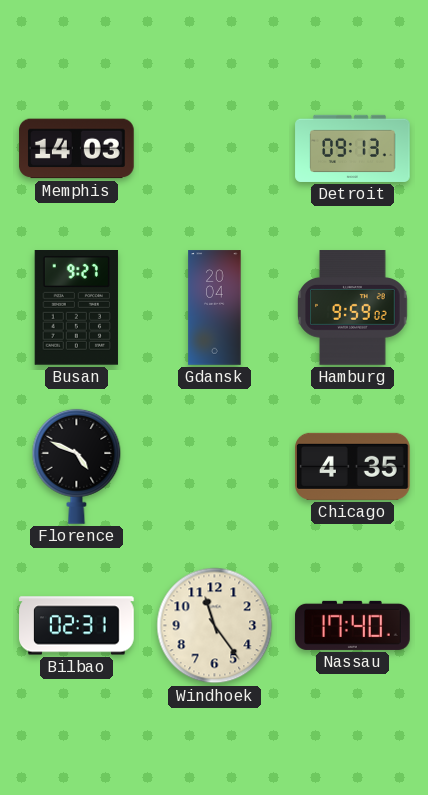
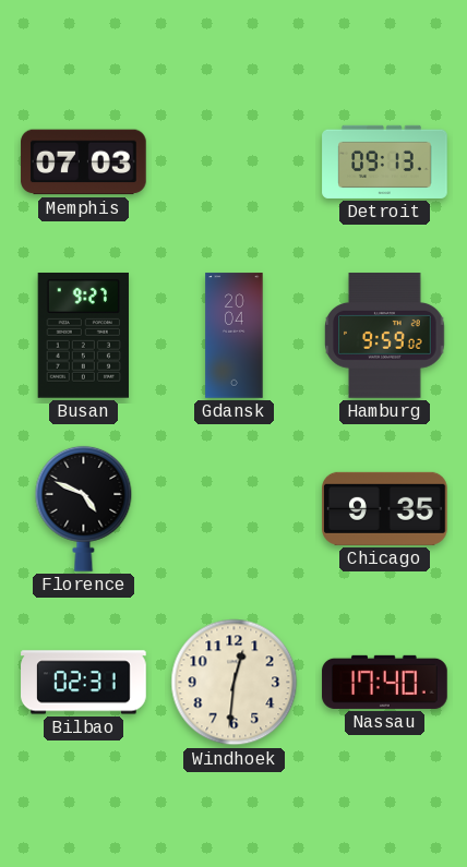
Memphis: 14:03 -> 07:03 (84, 162)
Chicago: 4:35 -> 9:35 (385, 508)
Windhoek: 11:24 -> 12:31 (235, 683)
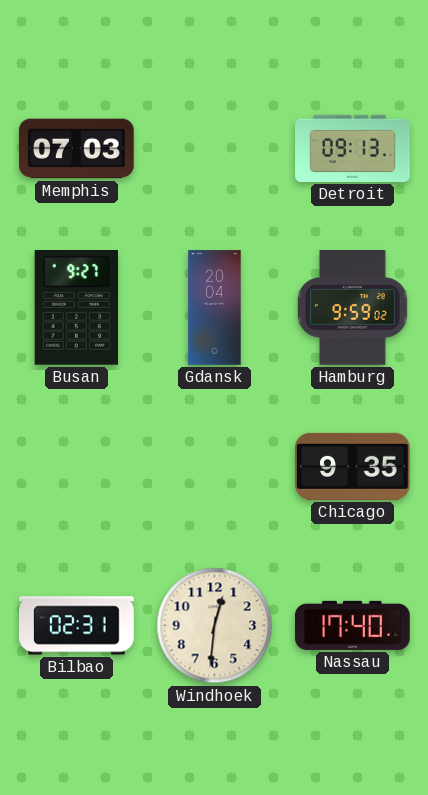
Florence: 4:49 -> none (84, 508)
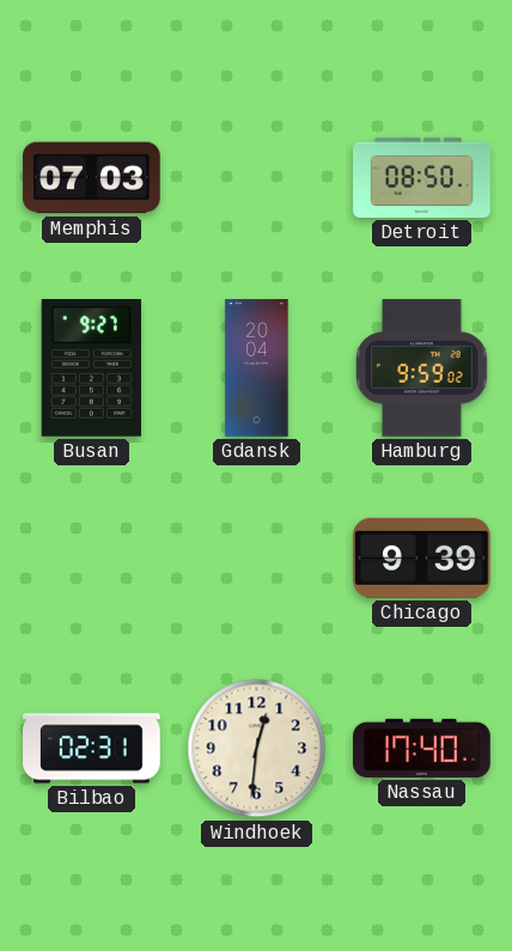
Detroit: 09:13 -> 08:50 (422, 177)
Chicago: 9:35 -> 9:39 (422, 557)
